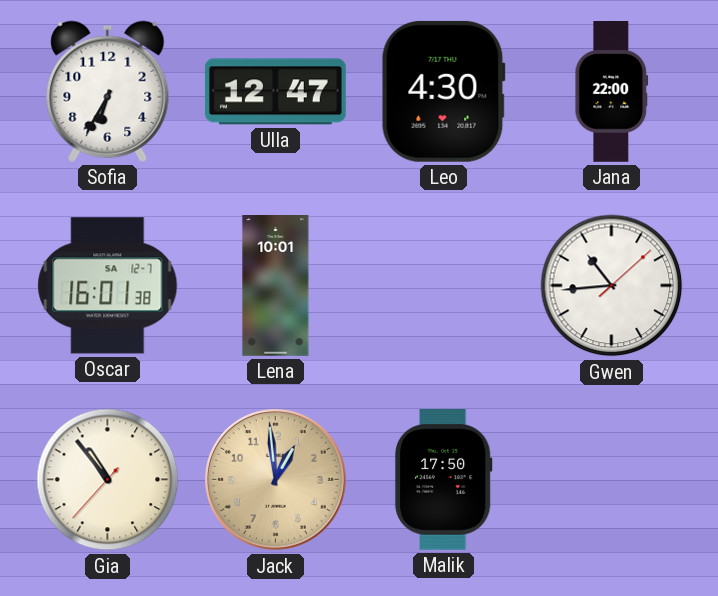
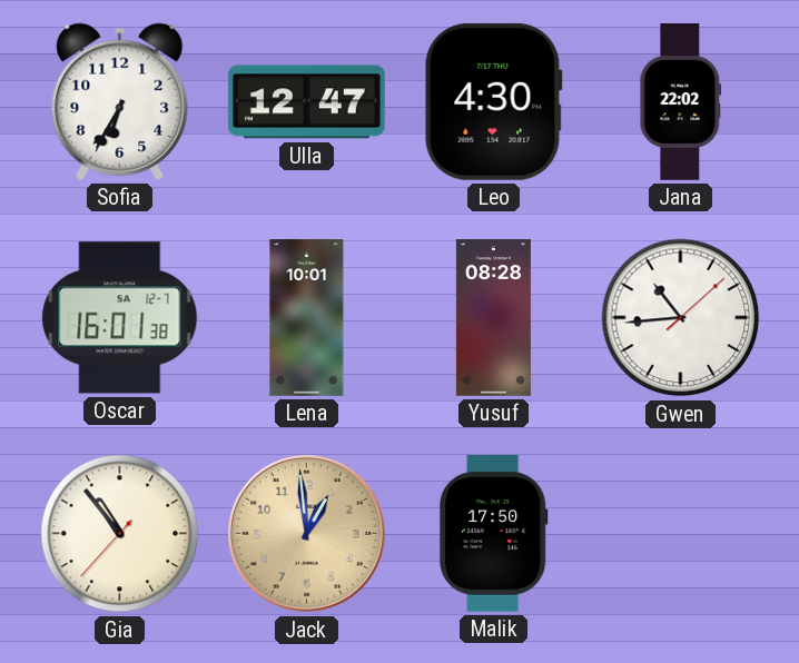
Jana: 22:00 -> 22:02 (681, 102)
Yusuf: none -> 08:28 (493, 318)
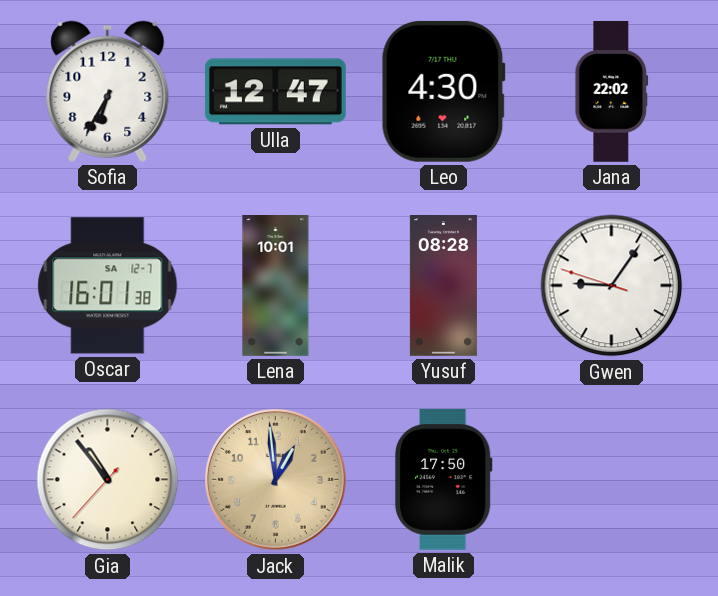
Gwen: 10:44 -> 9:05 (612, 286)
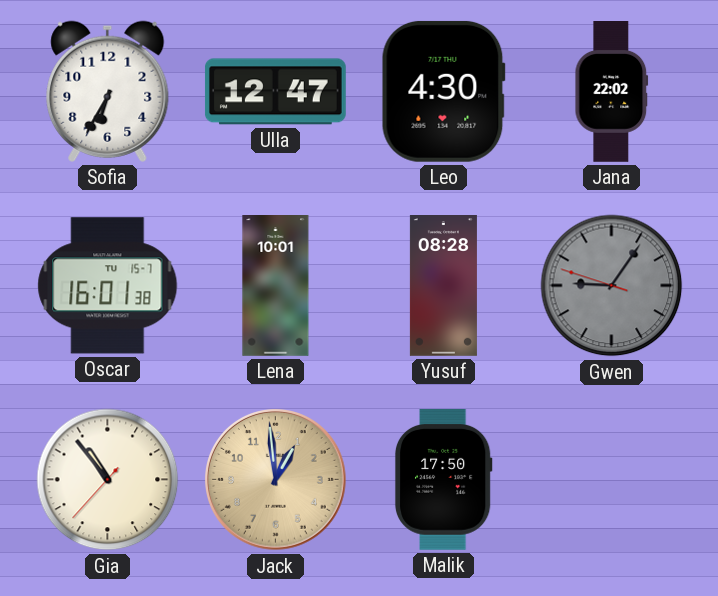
Oscar date: SA 12-7 -> TU 15-7 (108, 286)
Gwen dial: white -> grey (612, 286)
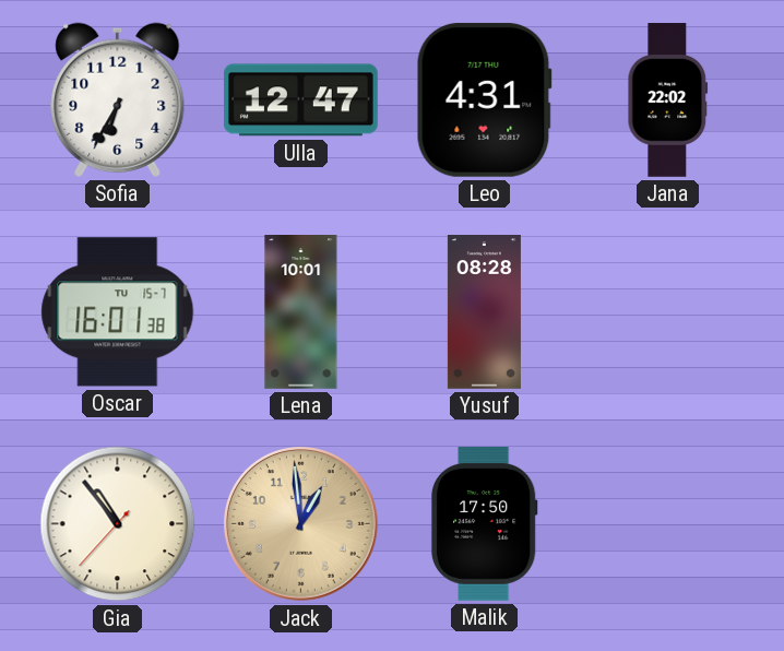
Leo: 4:30 -> 4:31 (484, 99)
Gwen: 9:05 -> none (612, 286)
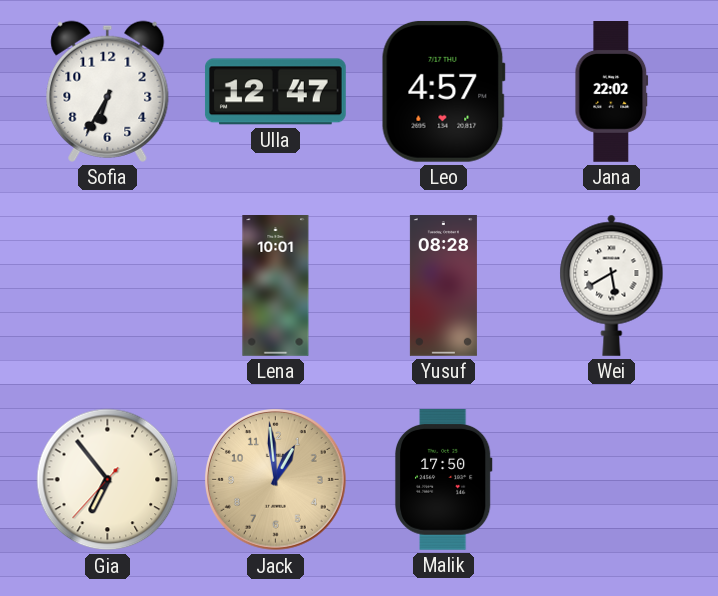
Leo: 4:31 -> 4:57 (443, 91)
Oscar: 16:01 -> none (118, 312)
Wei: none -> 5:40 (612, 285)
Gia: 10:53 -> 6:53 (108, 480)
